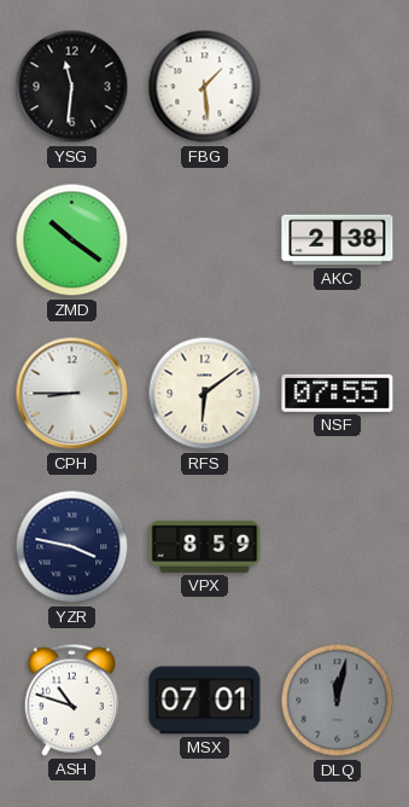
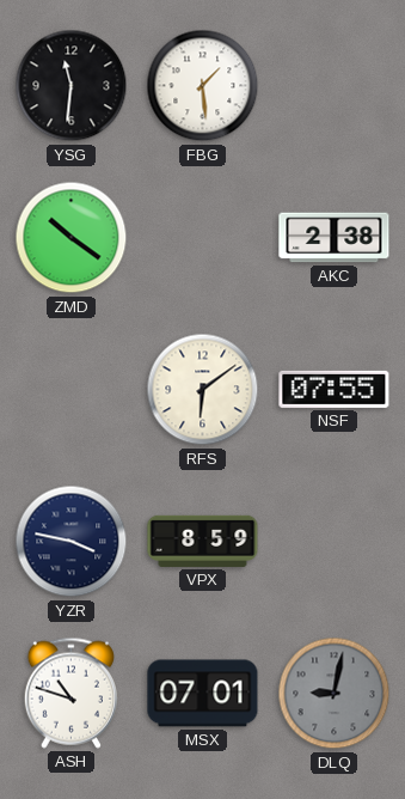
CPH: 8:45 -> none (72, 394)
DLQ: 12:02 -> 9:02 (335, 694)
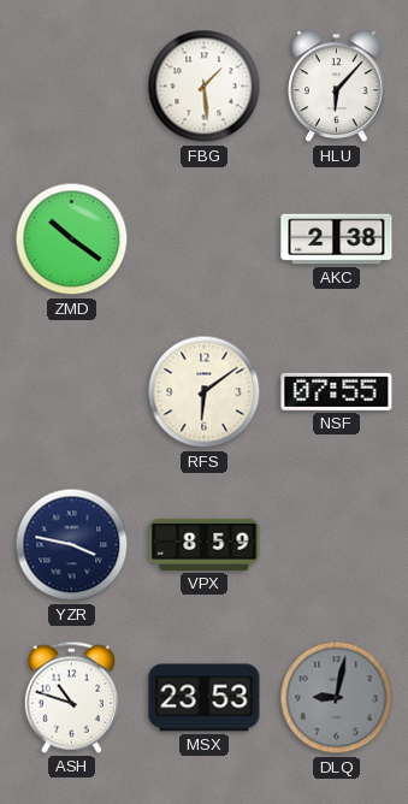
YSG: 11:31 -> none (72, 86)
HLU: none -> 6:07 (337, 87)
MSX: 07:01 -> 23:53 (205, 698)
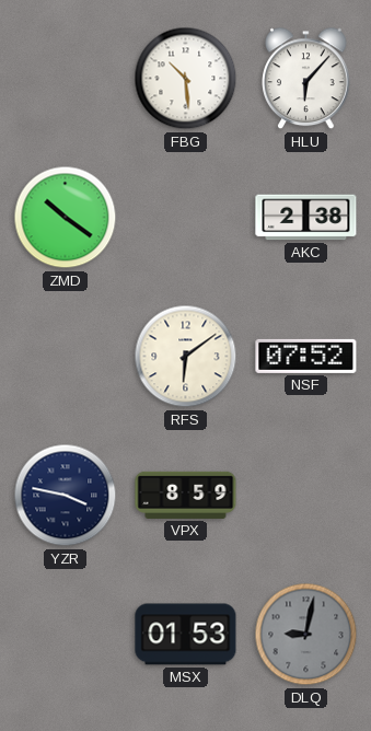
FBG: 1:29 -> 10:29 (186, 79)
NSF: 07:55 -> 07:52 (306, 356)
ASH: 10:48 -> none (71, 697)
MSX: 23:53 -> 01:53 (186, 635)
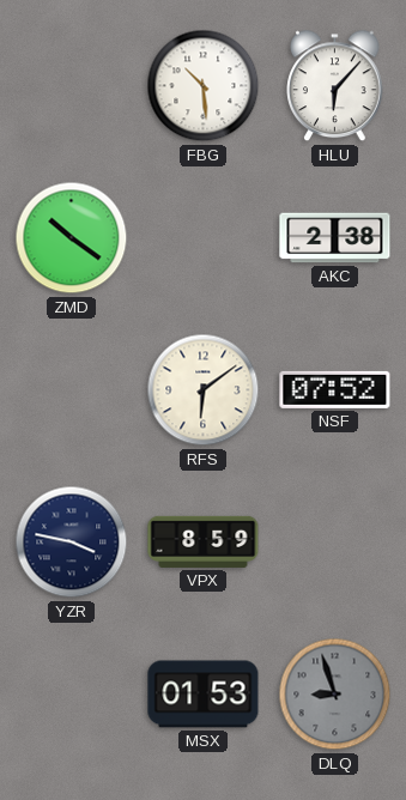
DLQ: 9:02 -> 8:57 (335, 695)
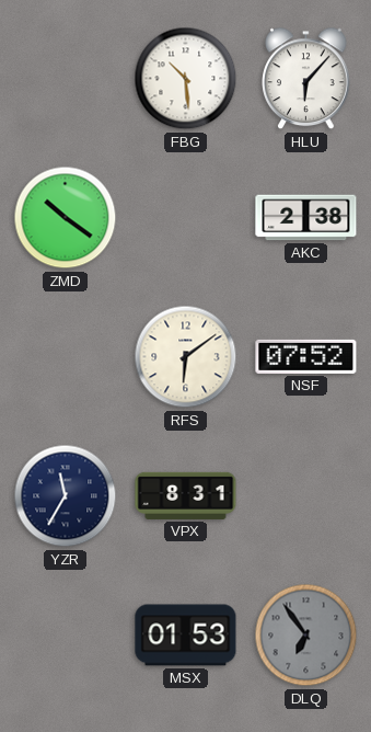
YZR: 3:47 -> 11:35 (66, 496)
VPX: 8:59 -> 8:31 (186, 495)
DLQ: 8:57 -> 6:54 (306, 636)
